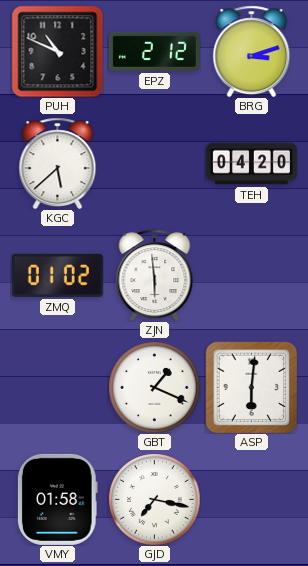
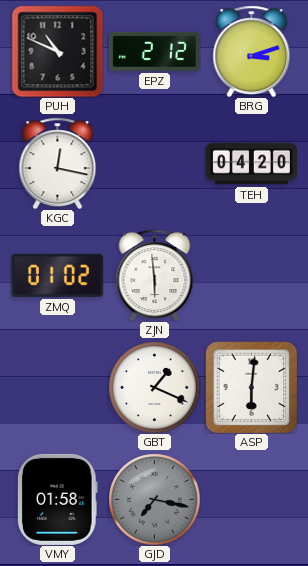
KGC: 5:38 -> 12:17 (58, 163)
GJD dial: white -> grey (154, 499)
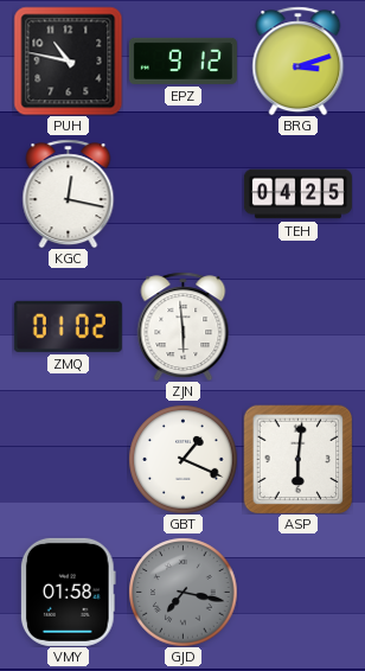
PUH: 10:49 -> 10:47 (68, 60)
EPZ: 2:12 -> 9:12 (182, 60)
TEH: 04:20 -> 04:25 (297, 194)
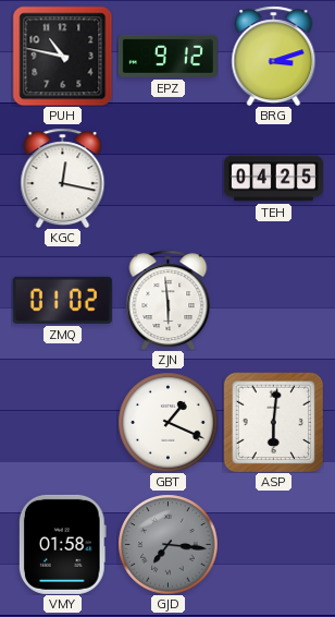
GJD: 7:17 -> 7:16 (167, 544)
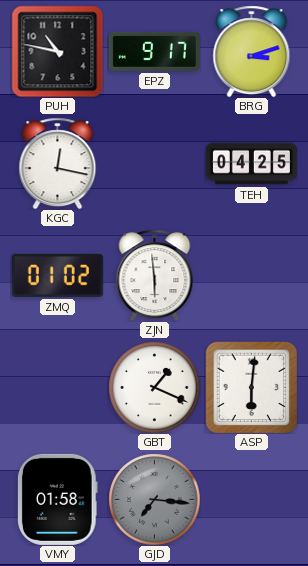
EPZ: 9:12 -> 9:17 (154, 51)
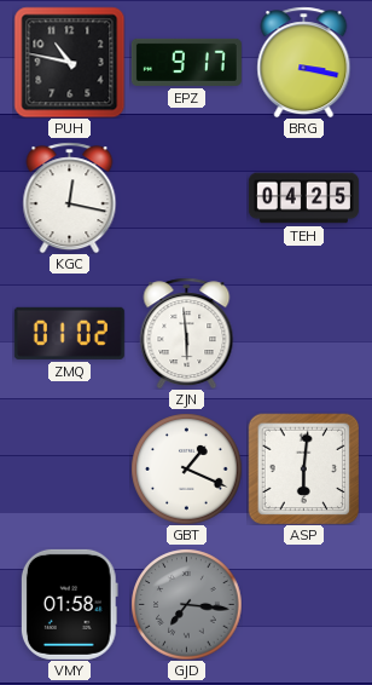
BRG: 3:12 -> 3:17 (304, 62)
